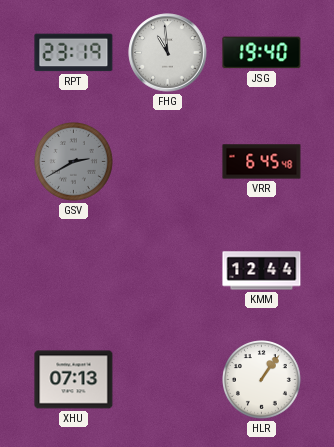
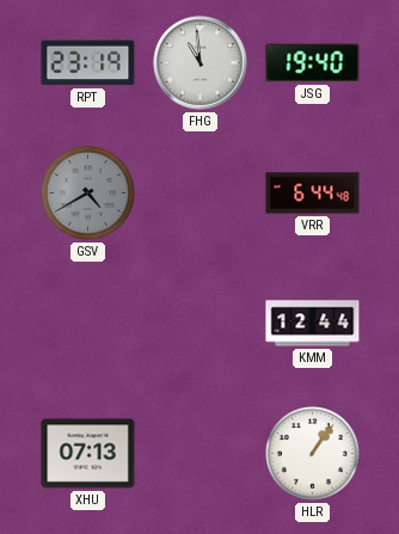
GSV: 2:40 -> 4:40 (88, 194)
VRR: 6:45 -> 6:44 (313, 194)
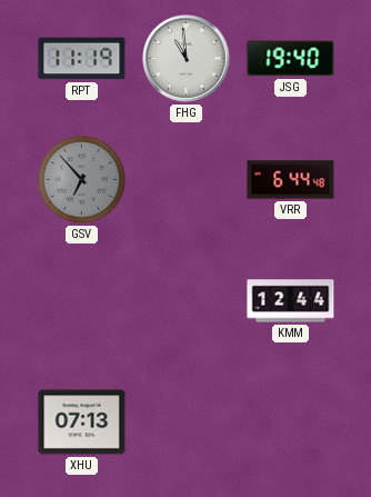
RPT: 23:19 -> 11:19 (82, 59)
GSV: 4:40 -> 6:53 (82, 180)
HLR: 1:06 -> none (313, 454)
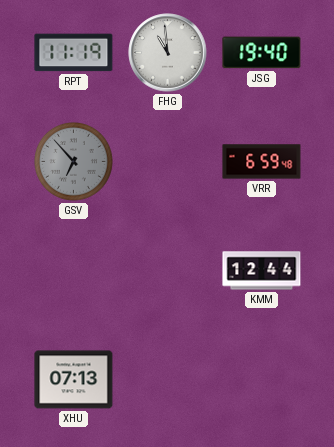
VRR: 6:44 -> 6:59 (262, 162)
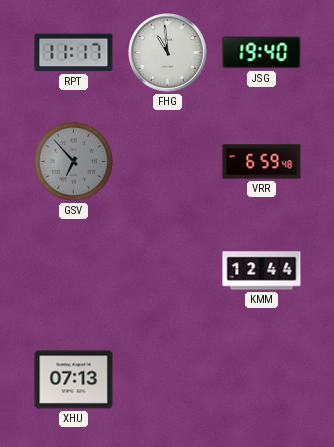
RPT: 11:19 -> 11:17 (74, 53)
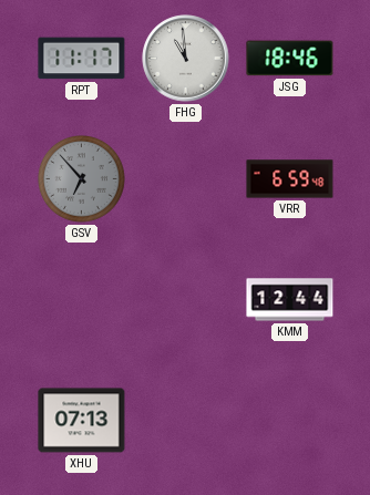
JSG: 19:40 -> 18:46 (290, 59)
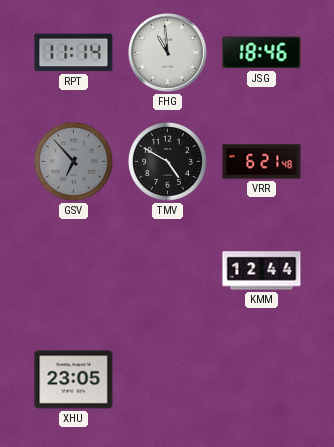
RPT: 11:17 -> 11:14 (74, 53)
TMV: none -> 4:50 (168, 162)
VRR: 6:59 -> 6:21 (262, 162)
XHU: 07:13 -> 23:05 (74, 380)
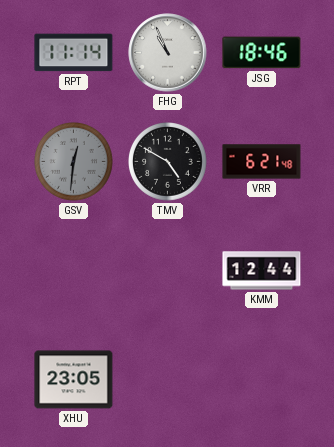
FHG: 10:59 -> 10:56 (168, 53)
GSV: 6:53 -> 12:31 (74, 162)
